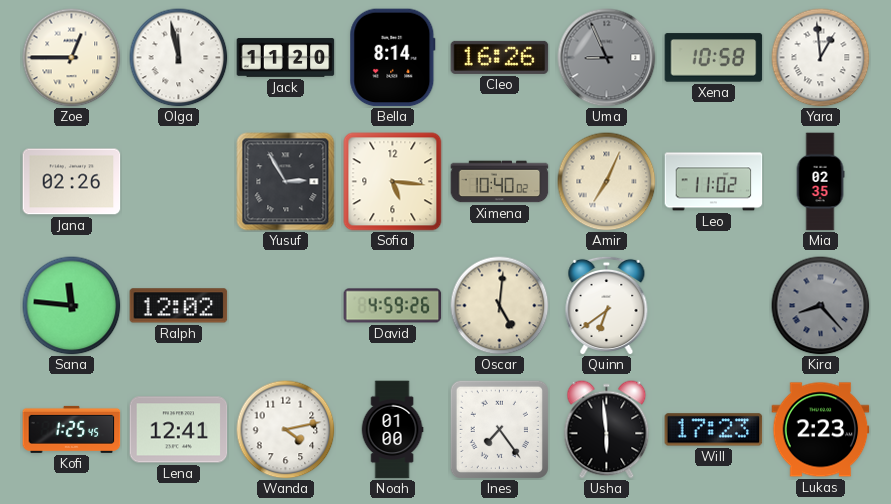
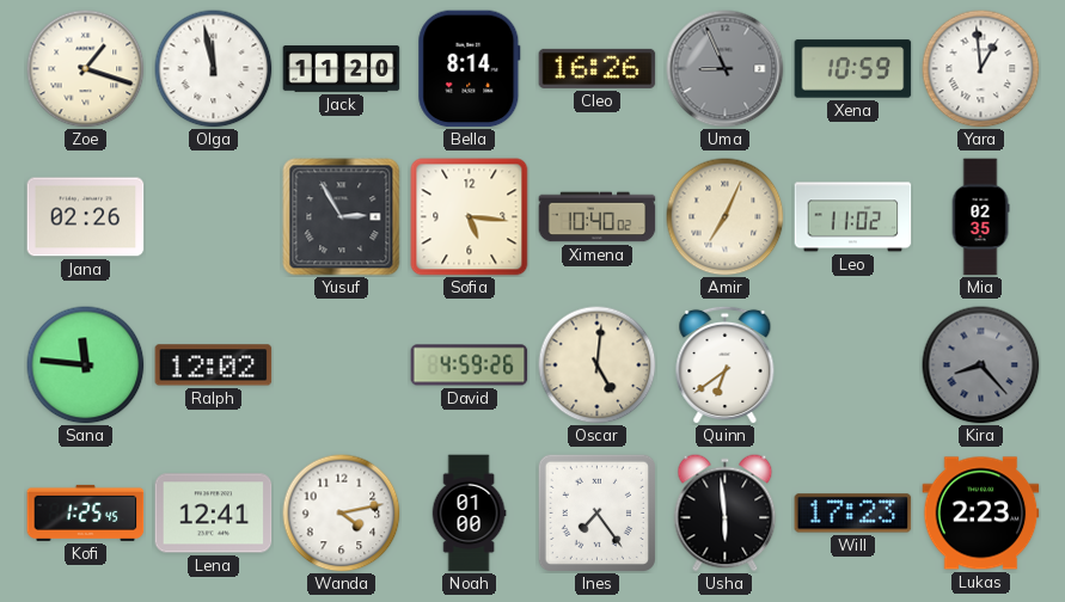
Zoe: 12:45 -> 1:18 (86, 69)
Xena: 10:58 -> 10:59 (853, 69)
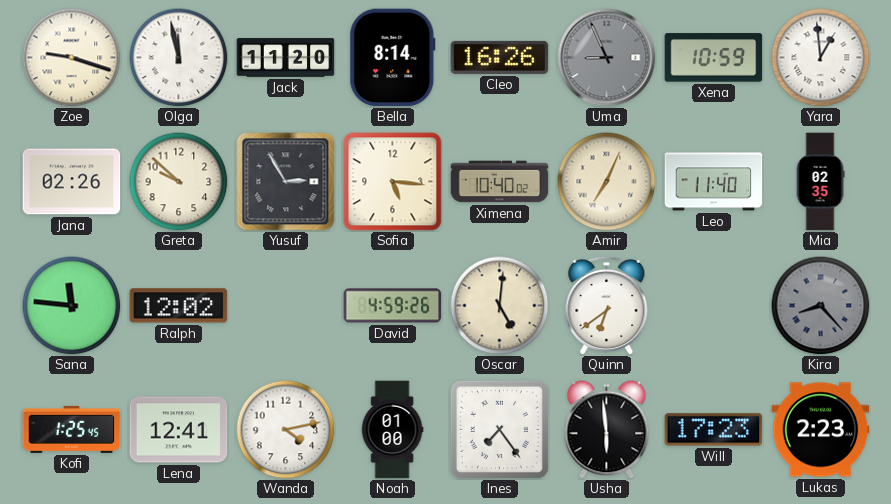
Zoe: 1:18 -> 9:18 (72, 58)
Greta: none -> 9:52 (179, 182)
Leo: 11:02 -> 11:40 (714, 182)
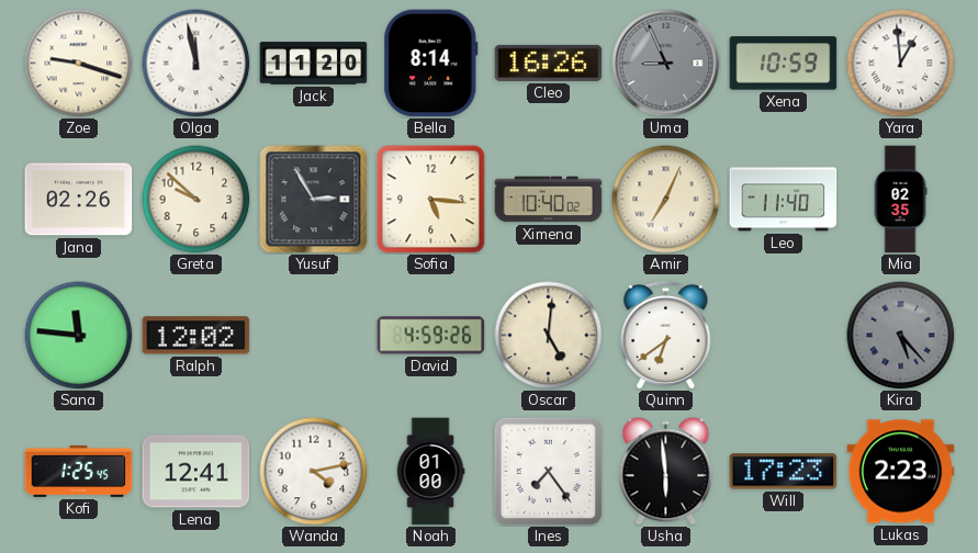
Kira: 8:23 -> 5:23 (901, 336)
